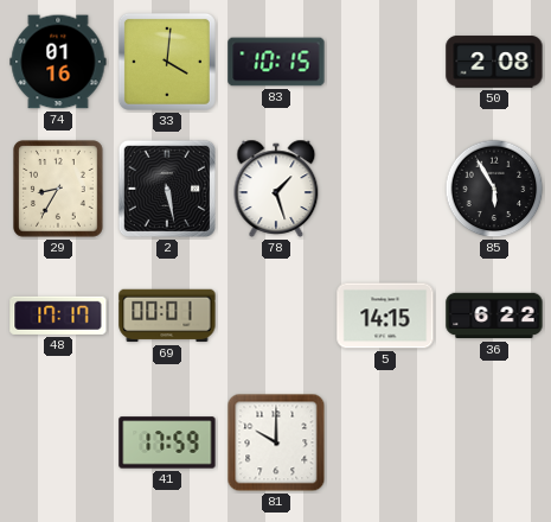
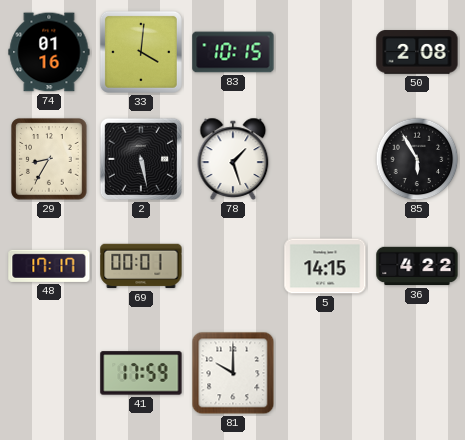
36: 6:22 -> 4:22 (417, 266)
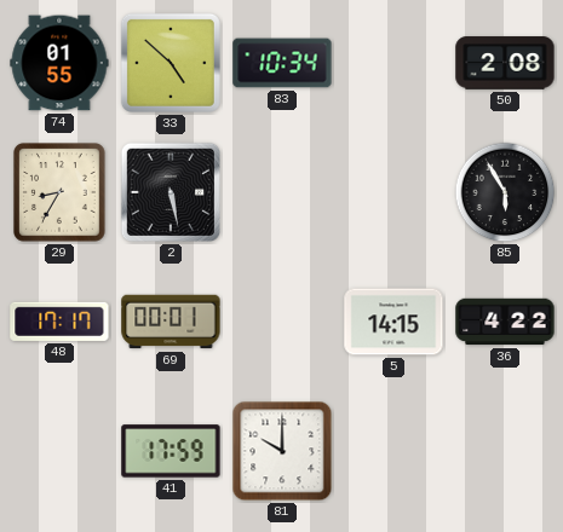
74: 01:16 -> 01:55 (59, 63)
33: 4:01 -> 4:52 (171, 63)
83: 10:15 -> 10:34 (282, 63)
78: 1:27 -> none (233, 159)
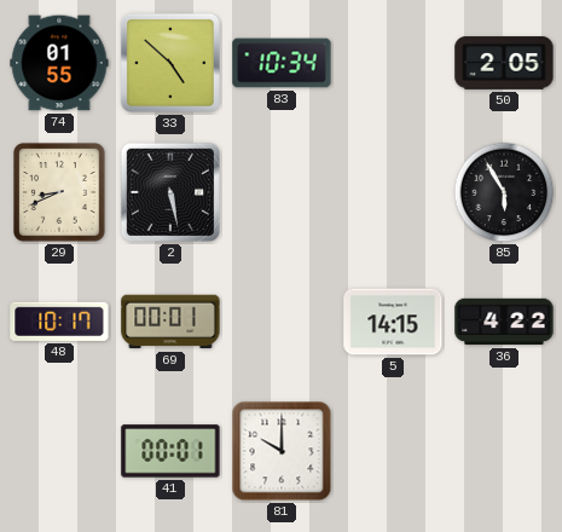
50: 2:08 -> 2:05 (504, 63)
29: 8:35 -> 8:41 (59, 192)
48: 17:17 -> 10:17 (59, 322)
41: 17:59 -> 00:01 (170, 451)
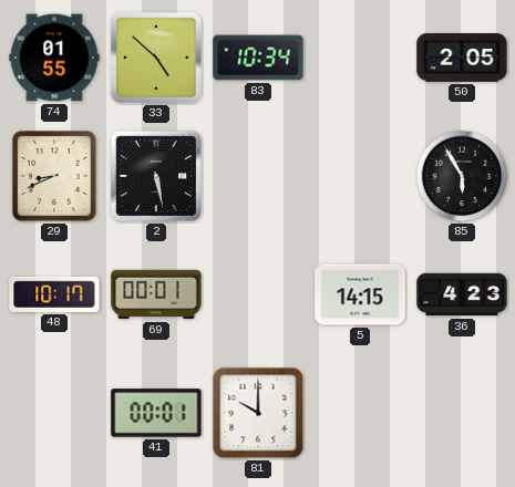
36: 4:22 -> 4:23 (462, 294)
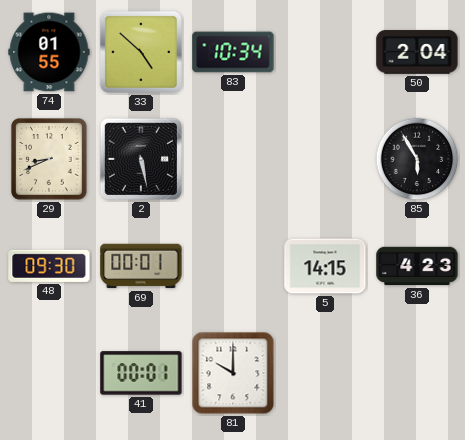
50: 2:05 -> 2:04 (417, 52)
48: 10:17 -> 09:30 (49, 266)
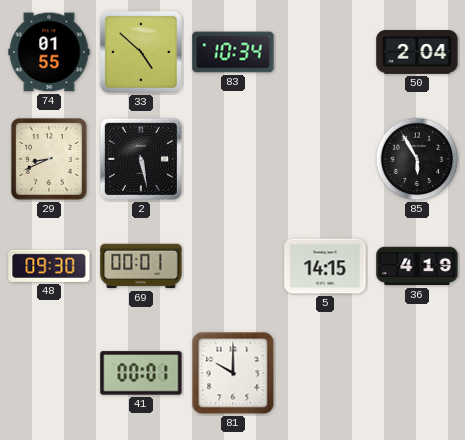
36: 4:23 -> 4:19 (417, 266)
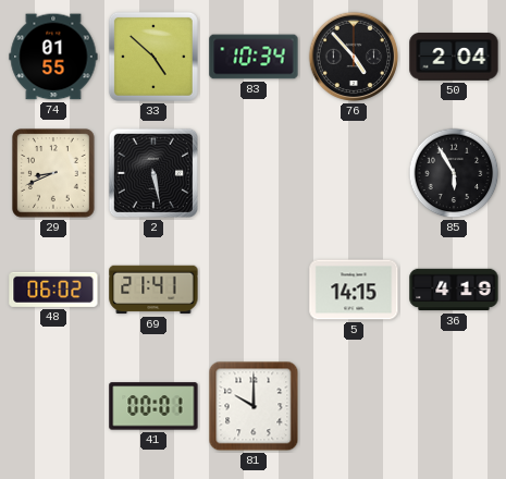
76: none -> 4:53 (354, 57)
48: 09:30 -> 06:02 (53, 290)
69: 00:01 -> 21:41 (153, 290)
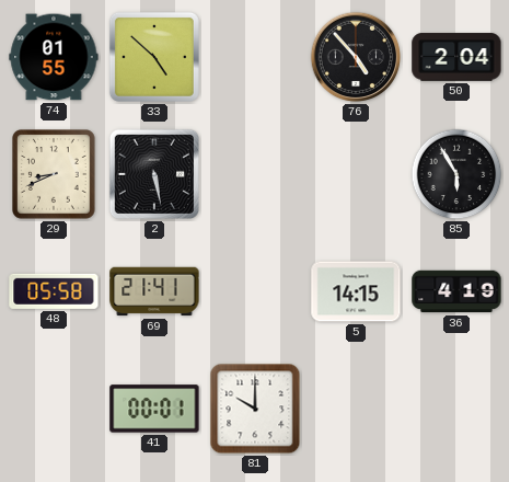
83: 10:34 -> none (254, 57)
48: 06:02 -> 05:58 (54, 291)
